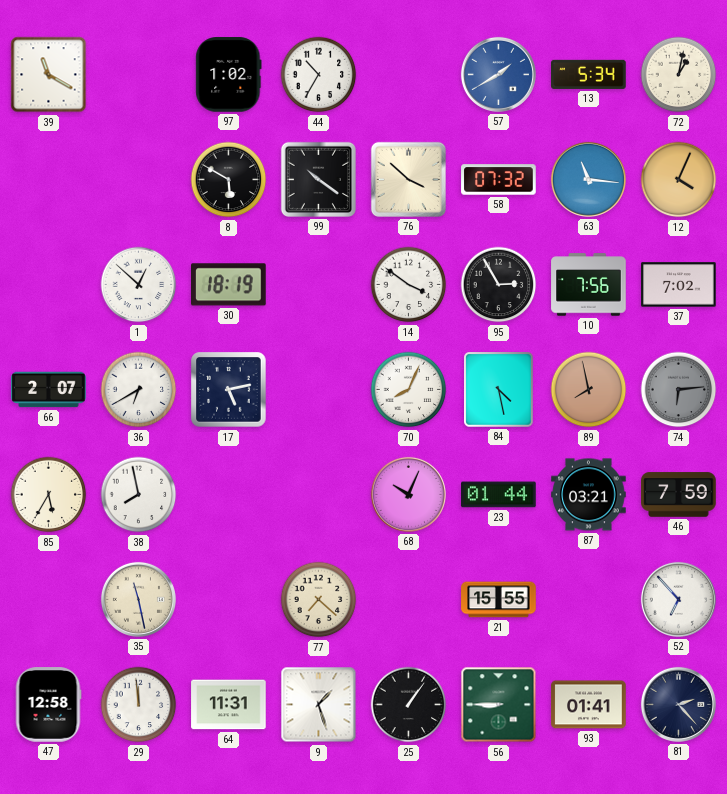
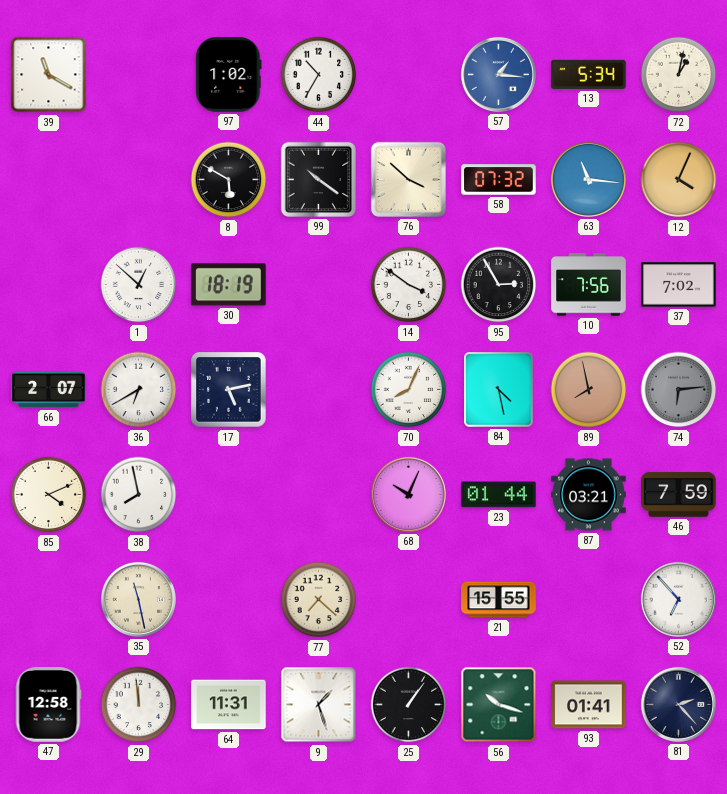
57: 1:40 -> 1:16 (498, 74)
85: 5:35 -> 4:11 (49, 495)
56: 8:45 -> 10:18 (499, 705)
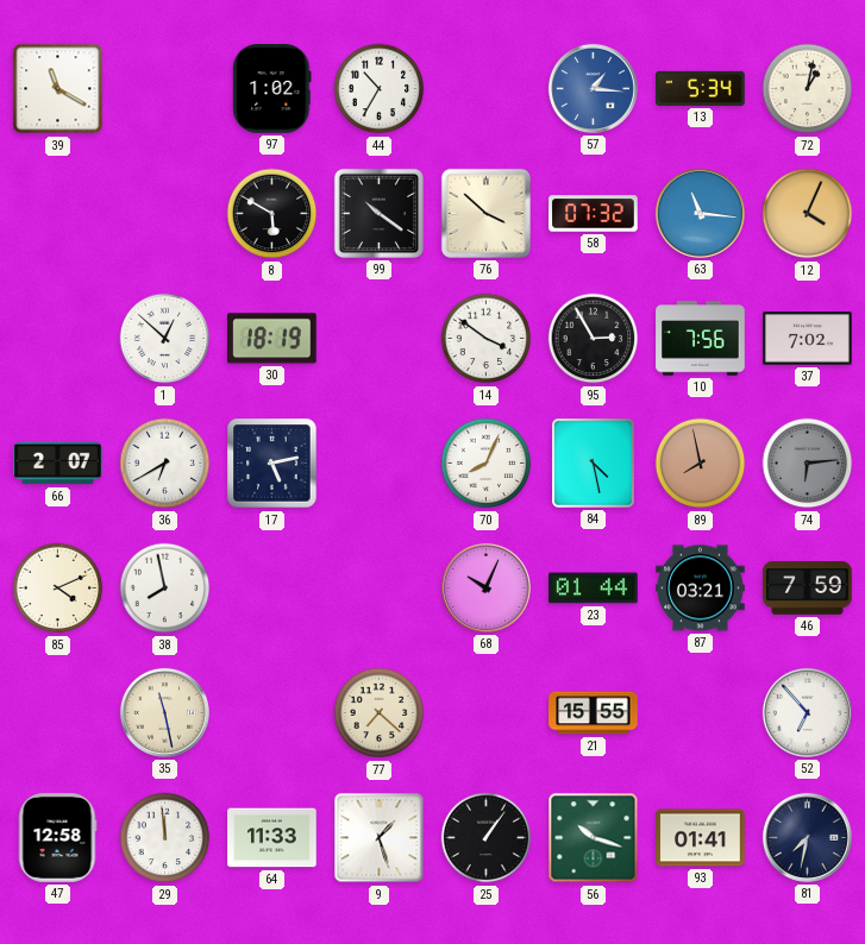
64: 11:31 -> 11:33 (272, 838)
81: 2:23 -> 7:32 (807, 837)
